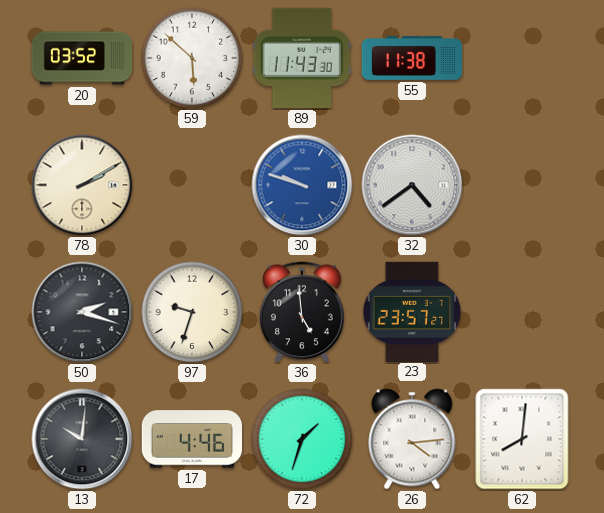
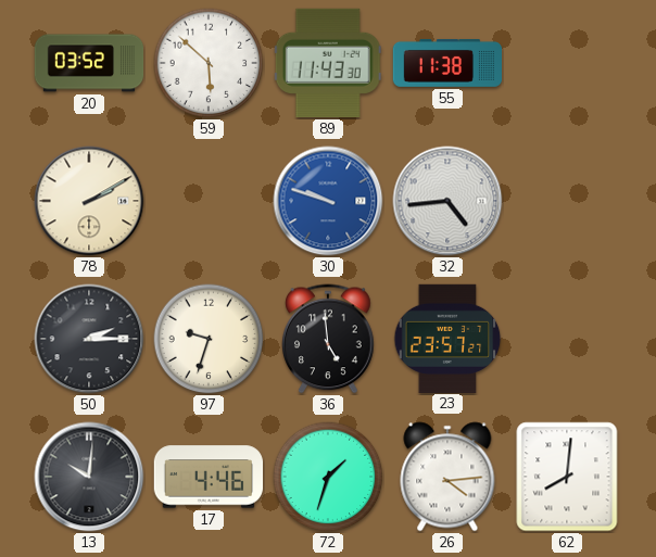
32: 4:39 -> 4:44 (447, 201)
50: 2:18 -> 2:15 (89, 339)
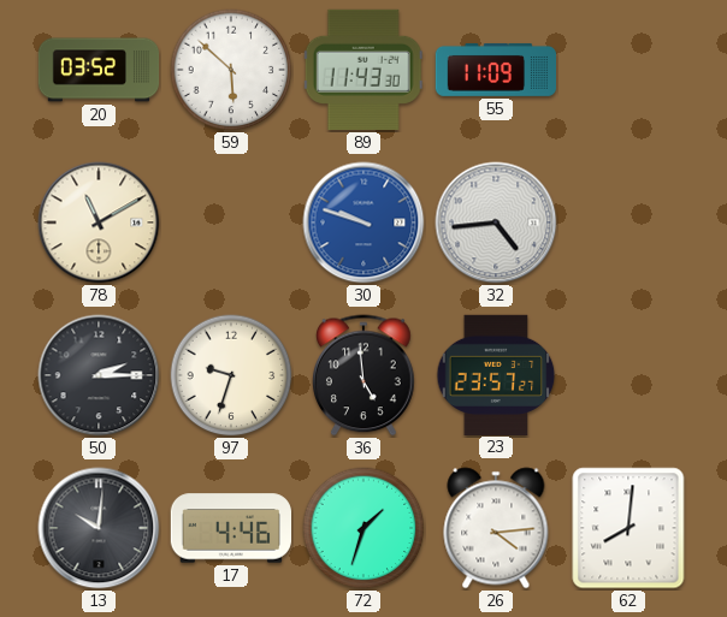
55: 11:38 -> 11:09 (495, 70)
78: 2:10 -> 11:10 (99, 223)
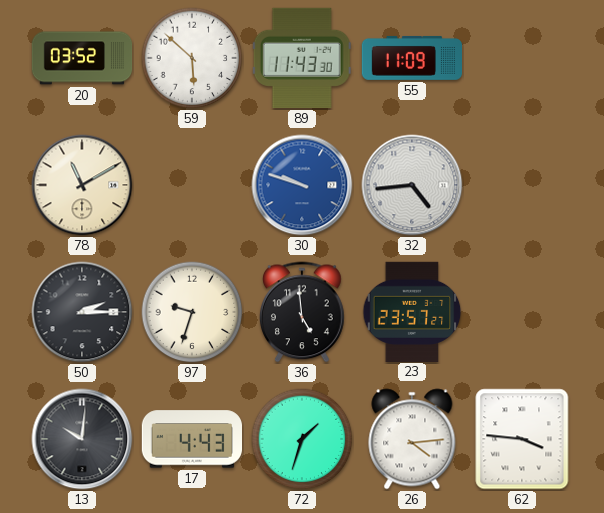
17: 4:46 -> 4:43 (191, 439)
62: 8:01 -> 3:46 (522, 439)
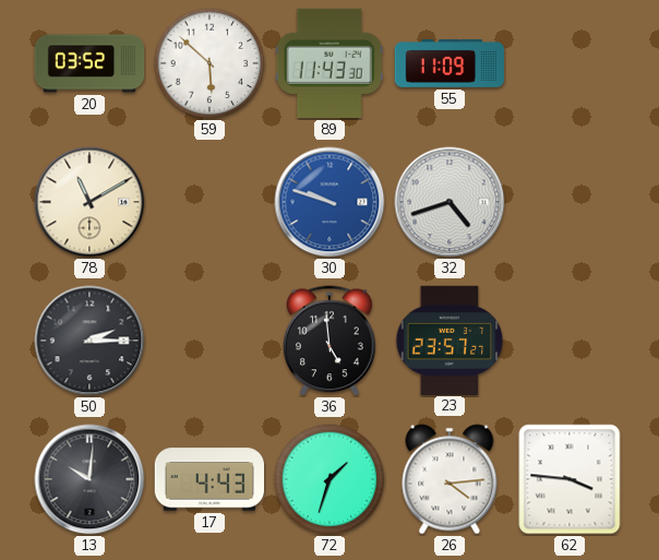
32: 4:44 -> 4:42 (450, 202)
97: 9:33 -> none (192, 312)
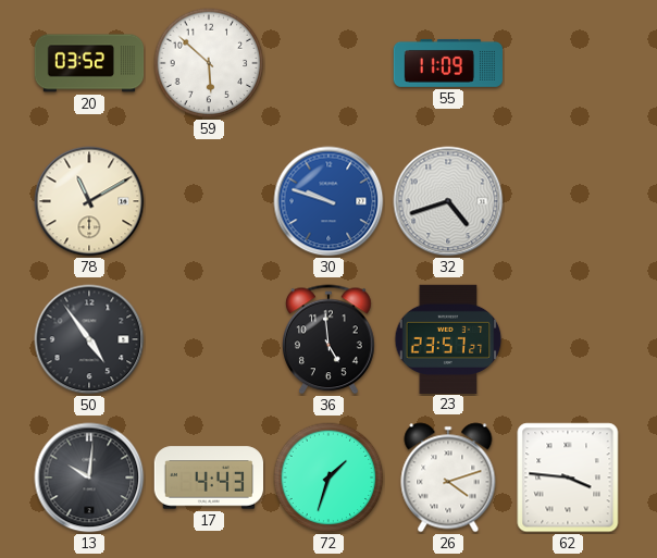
89: 11:43 -> none (329, 63)
50: 2:15 -> 4:54 (89, 339)
26: 4:14 -> 4:12 (448, 478)
